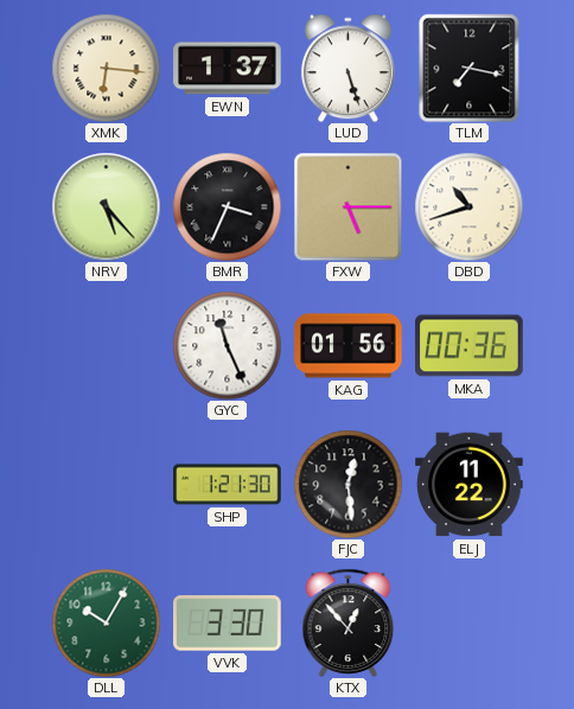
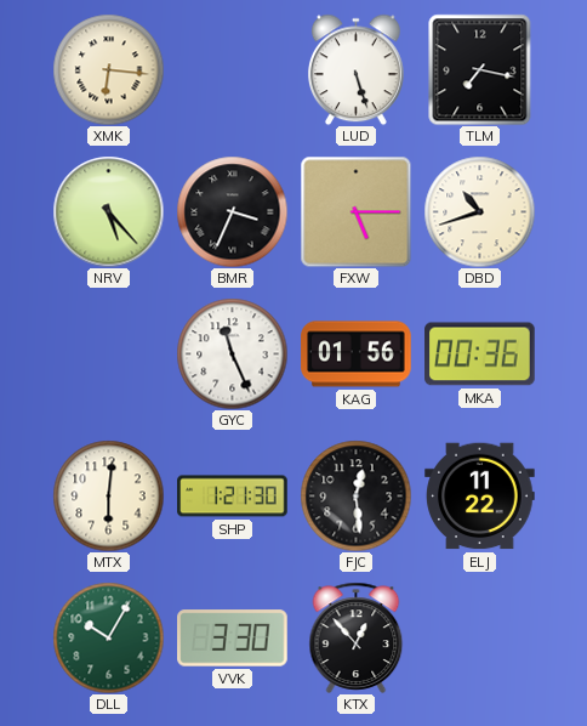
EWN: 1:37 -> none (228, 69)
MTX: none -> 6:01 (108, 495)
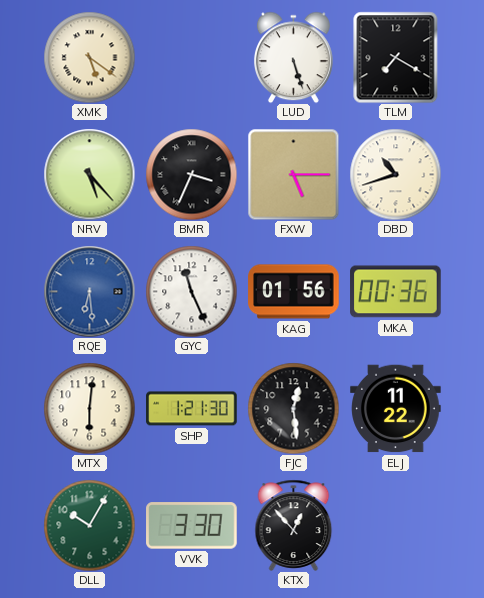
XMK: 6:16 -> 5:21 (89, 57)
TLM: 7:17 -> 7:20 (396, 57)
RQE: none -> 6:29 (89, 291)
